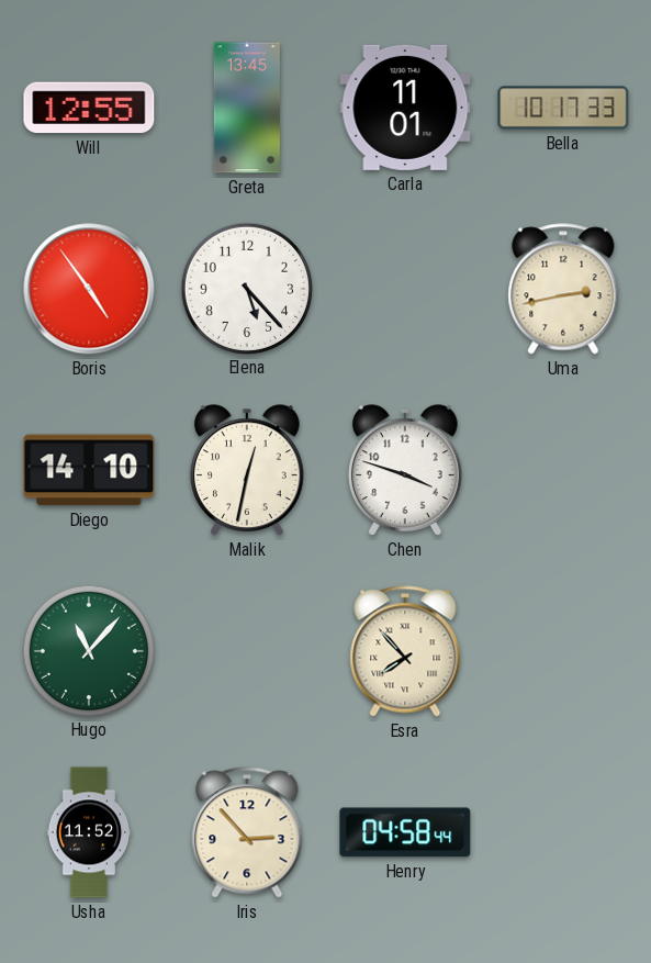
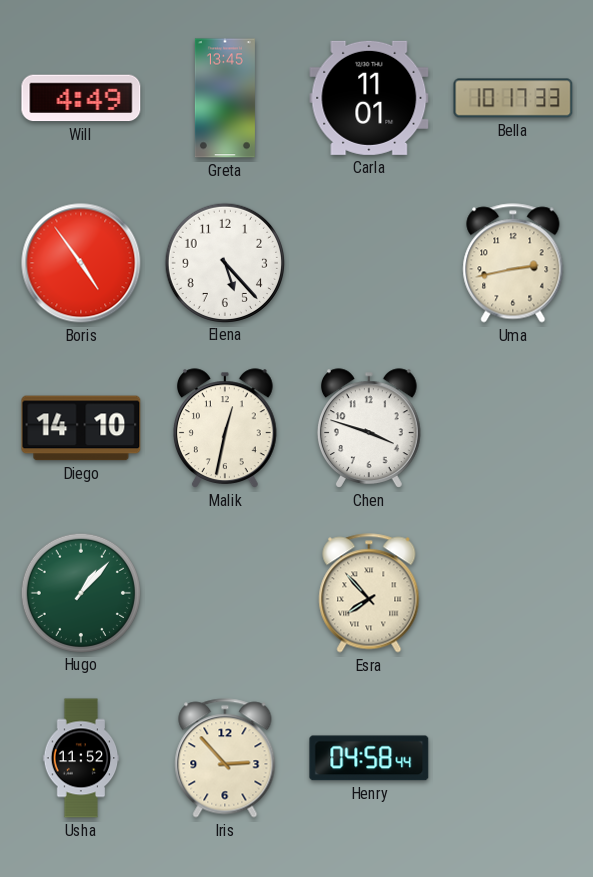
Will: 12:55 -> 4:49 (81, 98)
Hugo: 11:07 -> 1:07 (80, 592)
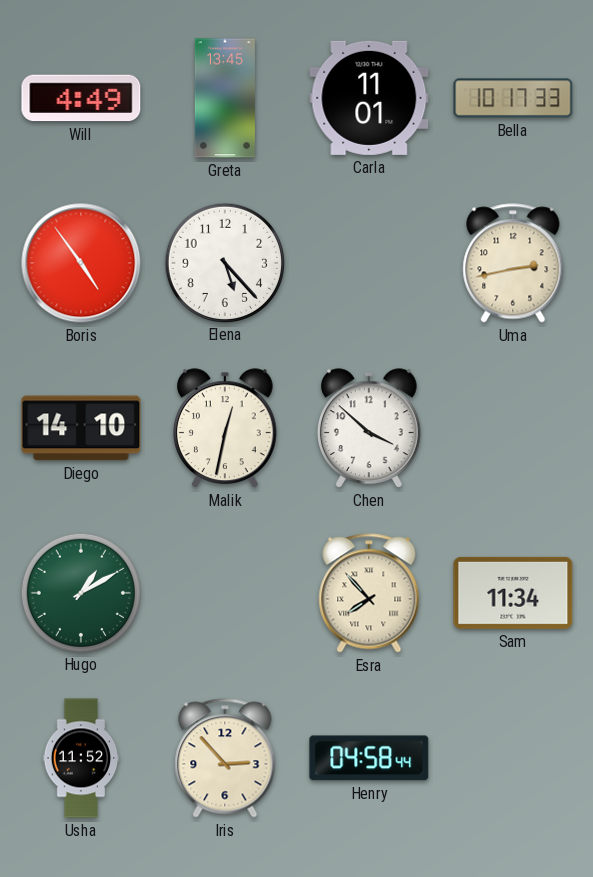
Chen: 3:48 -> 3:52 (369, 428)
Hugo: 1:07 -> 1:10 (80, 592)
Sam: none -> 11:34 (513, 593)
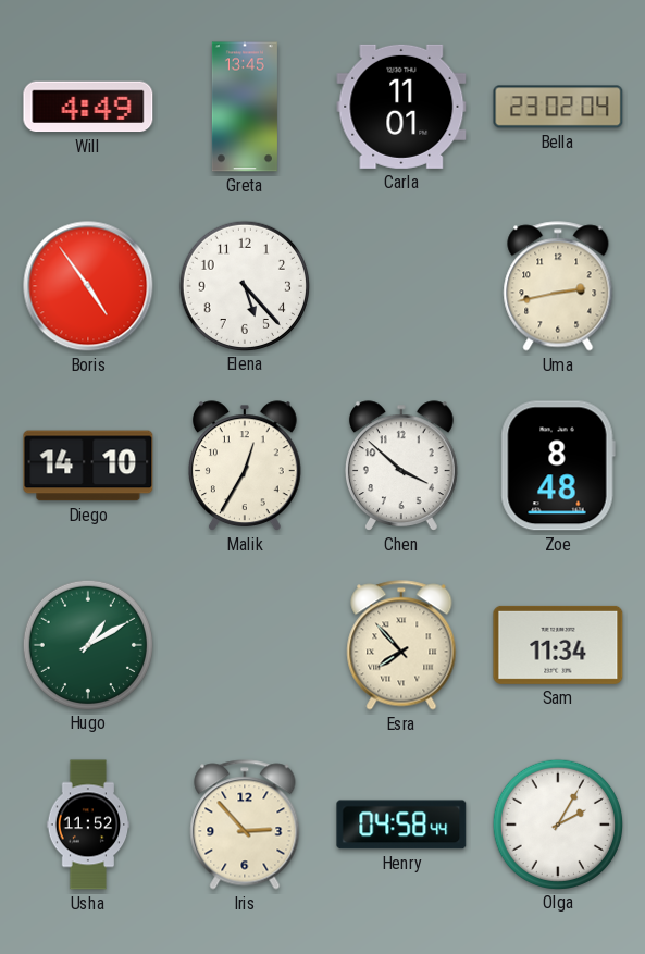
Bella: 10:17 -> 23:02 (558, 107)
Malik: 12:32 -> 12:35 (245, 466)
Zoe: none -> 8:48 (558, 466)
Olga: none -> 2:05 (557, 823)
